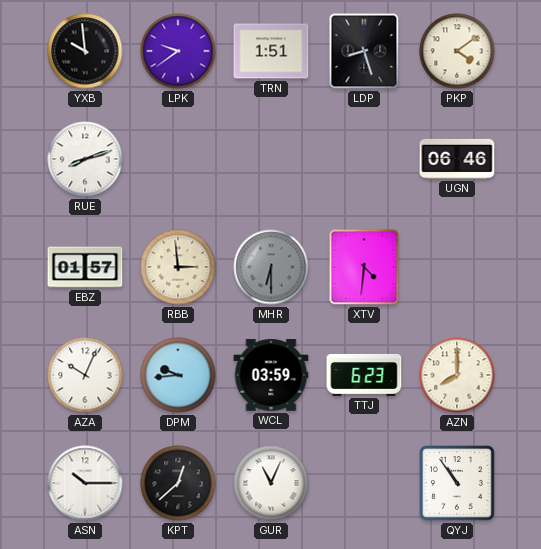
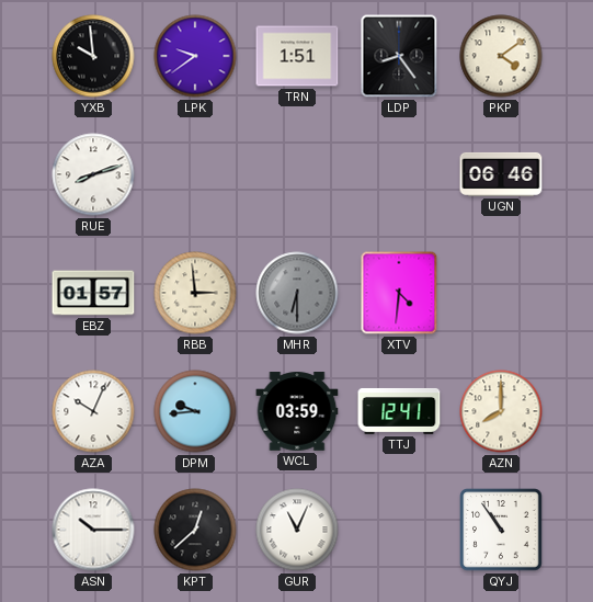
LDP: 8:27 -> 8:24 (399, 56)
TTJ: 6:23 -> 12:41 (399, 411)
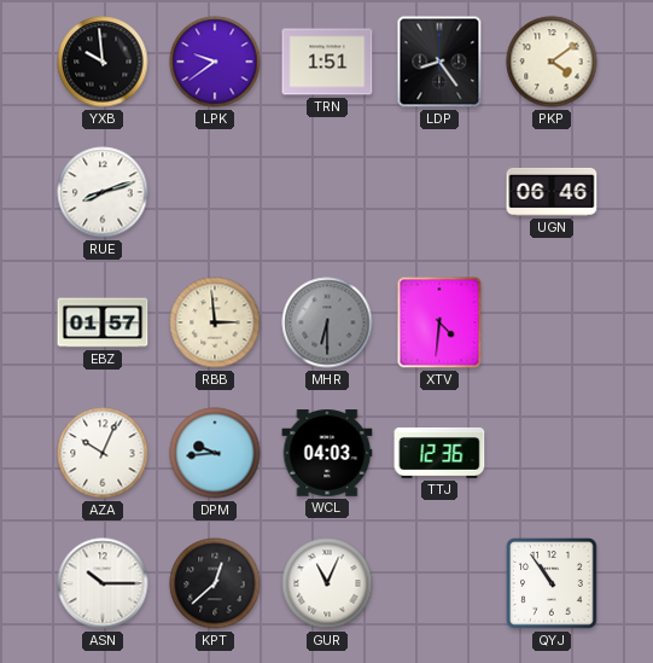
WCL: 03:59 -> 04:03 (327, 453)
TTJ: 12:41 -> 12:36 (439, 453)
AZN: 8:00 -> none (501, 411)
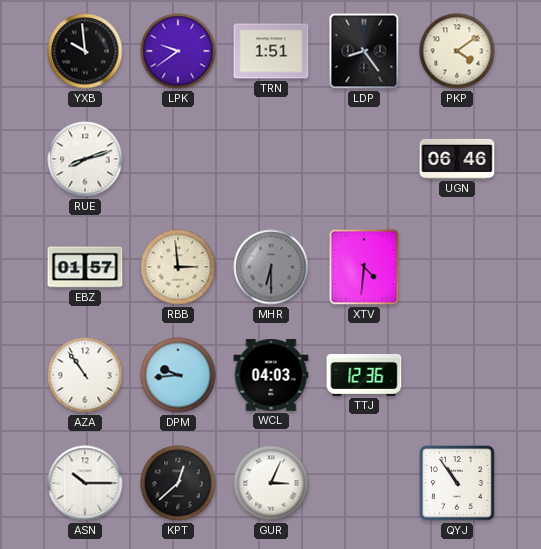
AZA: 10:04 -> 10:54 (85, 375)
GUR: 11:04 -> 3:04 (271, 483)
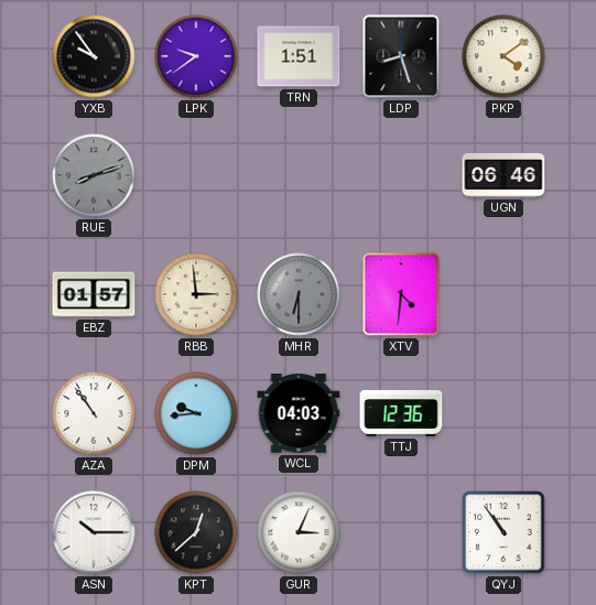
YXB: 9:59 -> 9:54 (94, 56)
LDP: 8:24 -> 8:27 (401, 56)
RUE dial: white -> grey (94, 175)
